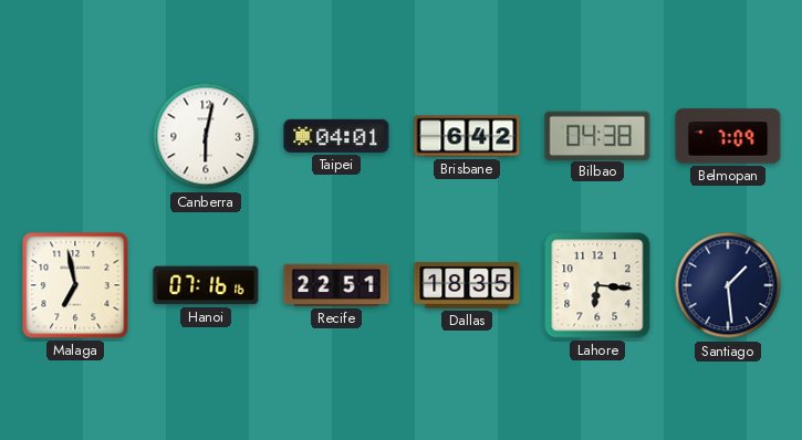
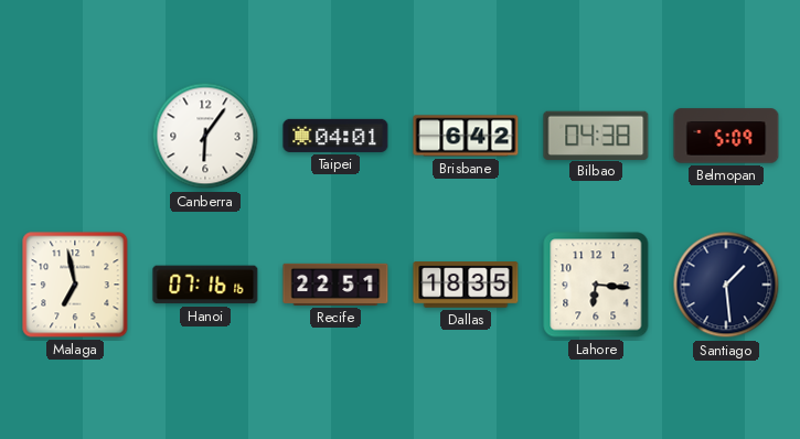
Canberra: 6:02 -> 6:06 (205, 136)
Belmopan: 7:09 -> 5:09 (726, 136)
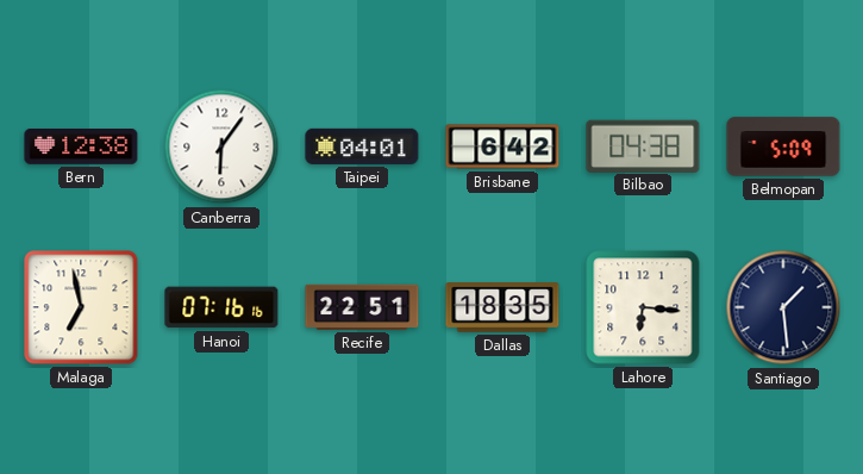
Bern: none -> 12:38 (81, 148)
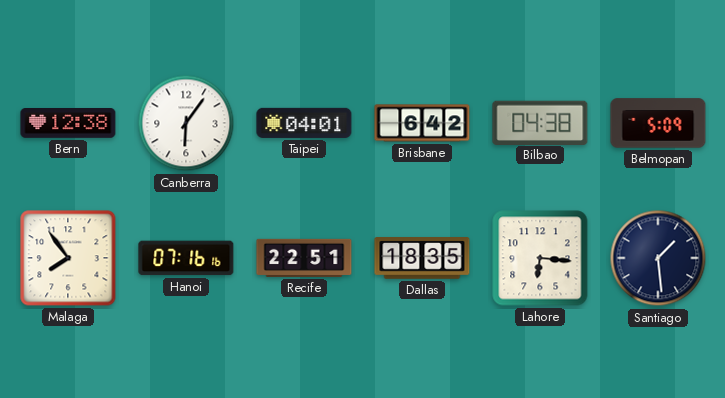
Malaga: 6:58 -> 7:54 (68, 258)
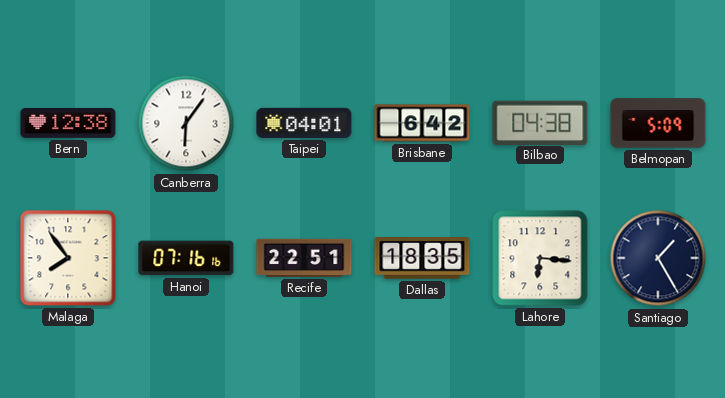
Santiago: 1:29 -> 1:25 (658, 258)
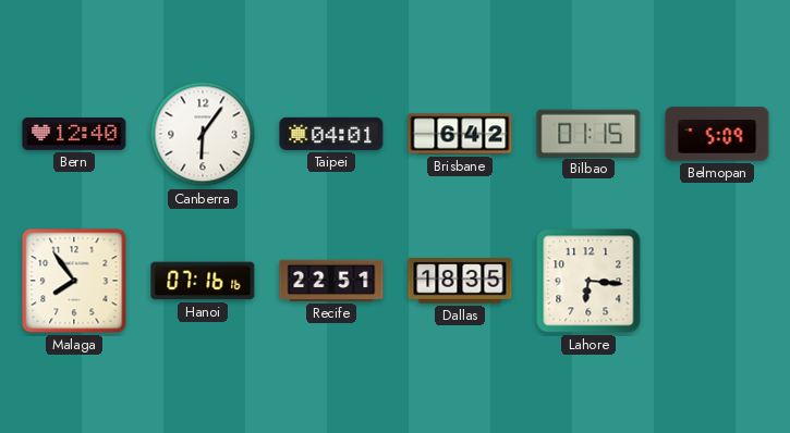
Bern: 12:38 -> 12:40 (74, 135)
Bilbao: 04:38 -> 01:15 (588, 133)
Santiago: 1:25 -> none (658, 258)
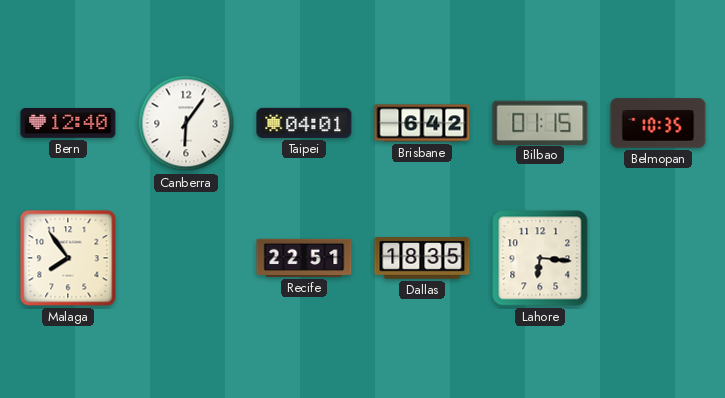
Belmopan: 5:09 -> 10:35 (658, 123)
Hanoi: 07:16 -> none (203, 281)
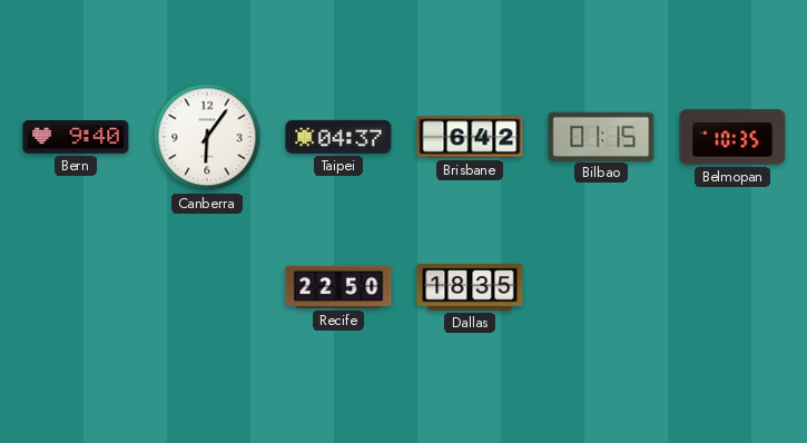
Bern: 12:40 -> 9:40 (76, 138)
Taipei: 04:01 -> 04:37 (338, 137)
Malaga: 7:54 -> none (68, 258)
Recife: 22:51 -> 22:50 (338, 287)
Lahore: 6:16 -> none (540, 258)
